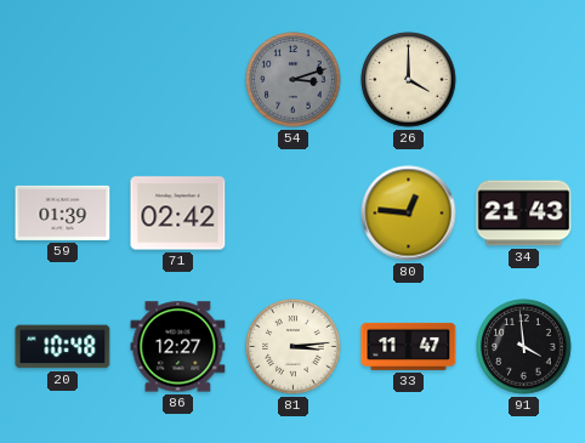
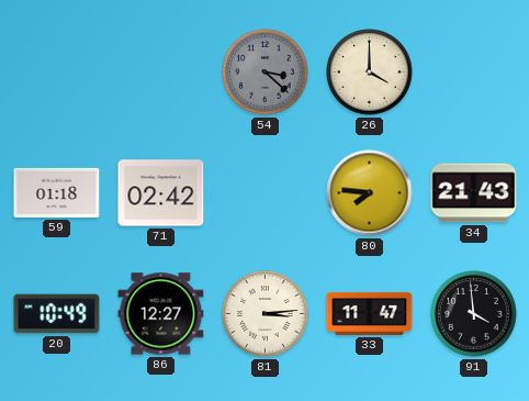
54: 3:12 -> 3:22 (266, 73)
59: 01:39 -> 01:18 (57, 192)
80: 12:46 -> 7:46 (370, 193)
20: 10:48 -> 10:49 (57, 314)
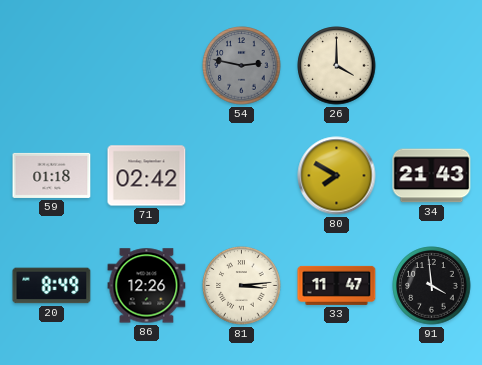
54: 3:22 -> 2:47 (242, 66)
80: 7:46 -> 7:50 (337, 176)
20: 10:49 -> 8:49 (52, 286)
86: 12:27 -> 12:26 (147, 286)
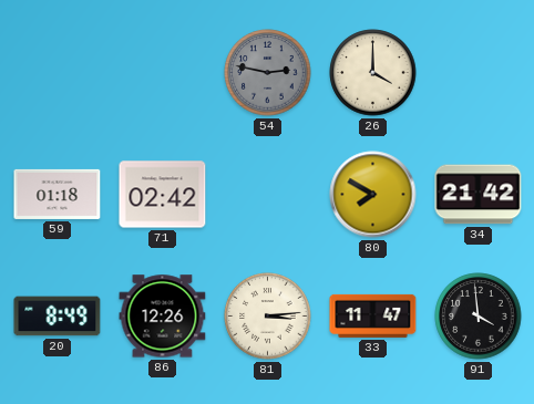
34: 21:43 -> 21:42 (479, 195)
